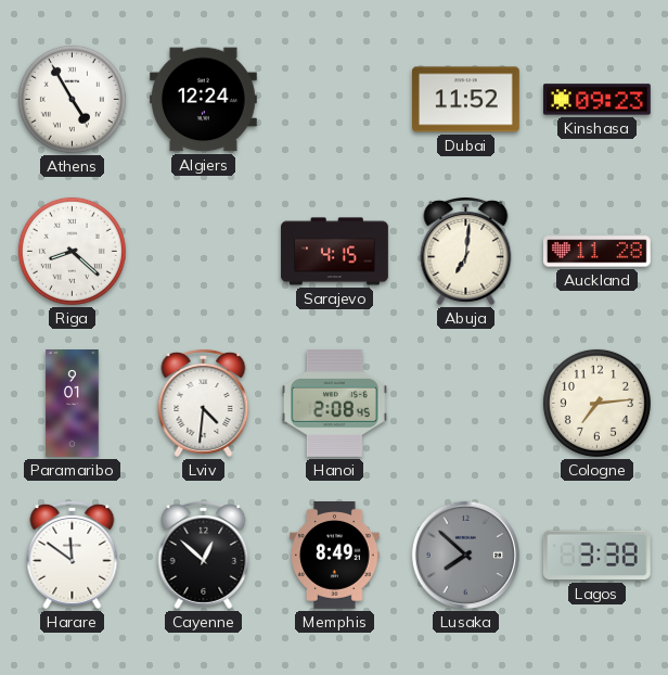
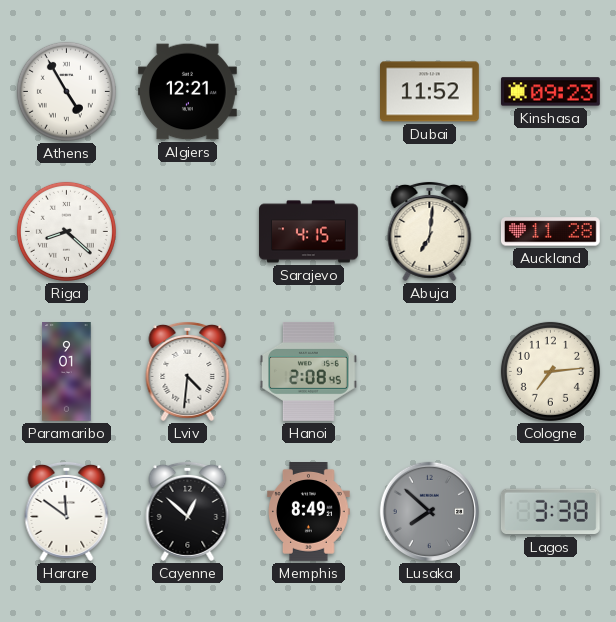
Algiers: 12:24 -> 12:21 (188, 92)
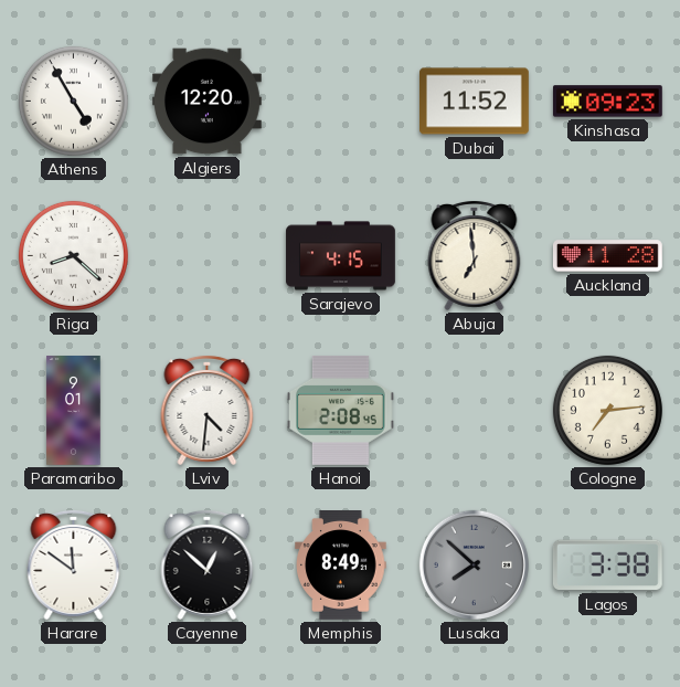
Algiers: 12:21 -> 12:20 (208, 102)
Abuja: 7:01 -> 6:59 (475, 255)
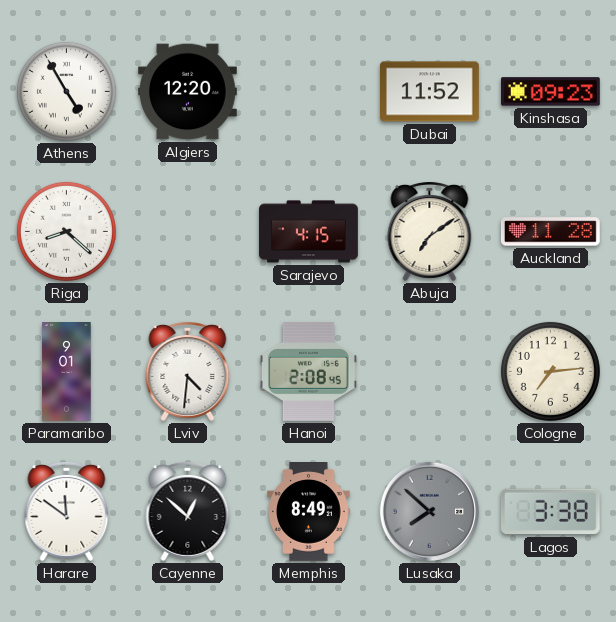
Abuja: 6:59 -> 7:09 (430, 231)
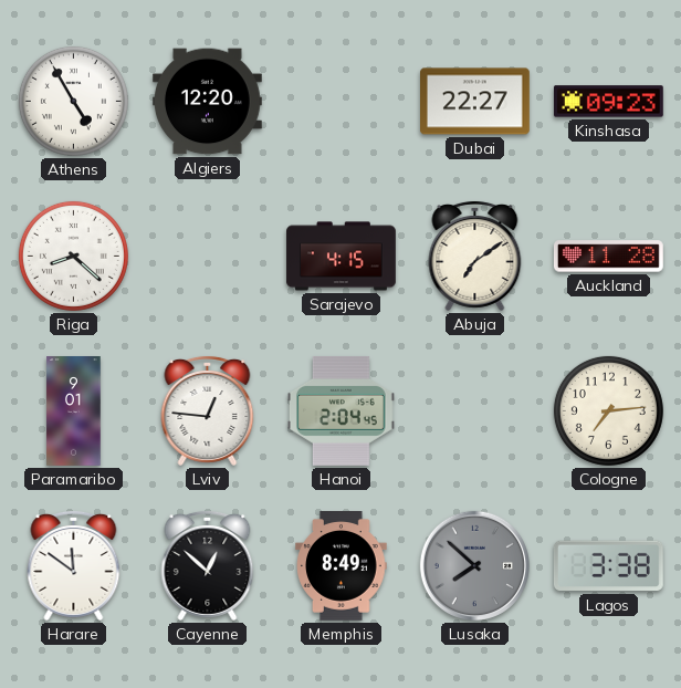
Dubai: 11:52 -> 22:27 (475, 102)
Lviv: 4:31 -> 12:46 (208, 410)
Hanoi: 2:08 -> 2:04 (340, 411)
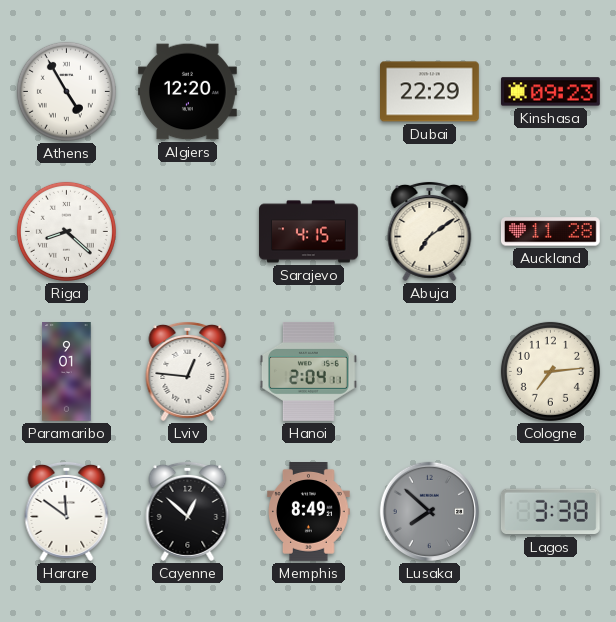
Dubai: 22:27 -> 22:29 (430, 92)
Hanoi: 2:04:45 -> 2:04:11 (308, 372)
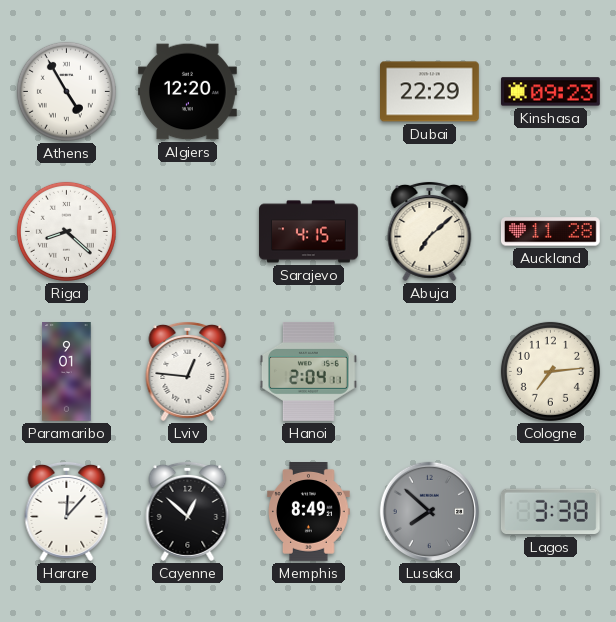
Abuja: 7:09 -> 7:08 (430, 231)
Harare: 11:51 -> 12:07 (67, 511)
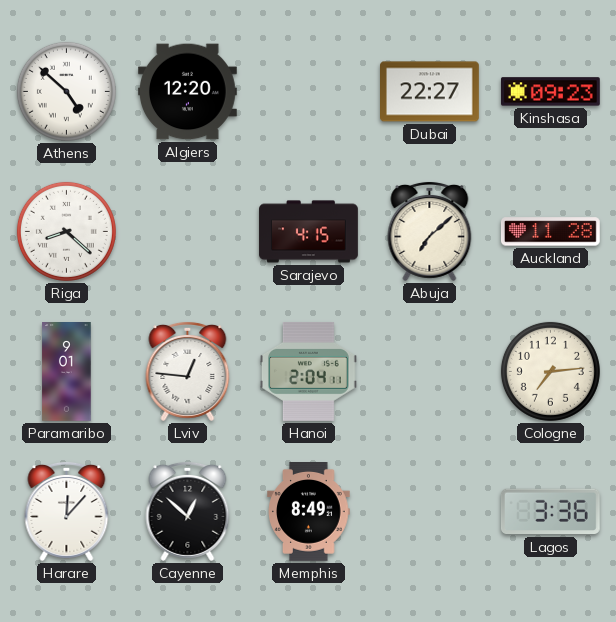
Athens: 4:55 -> 4:52 (66, 91)
Dubai: 22:29 -> 22:27 (430, 92)
Lusaka: 7:52 -> none (429, 511)
Lagos: 3:38 -> 3:36 (550, 512)
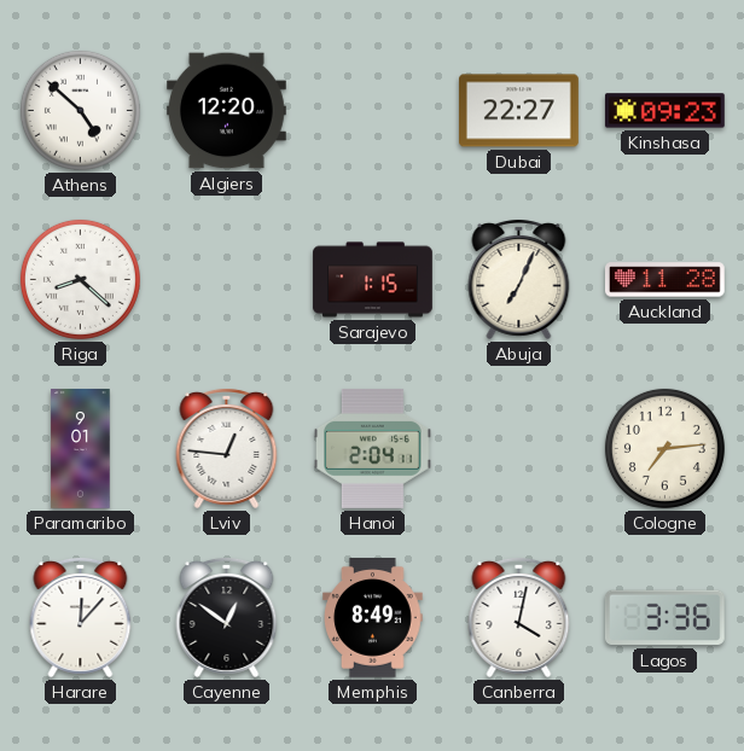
Sarajevo: 4:15 -> 1:15 (373, 280)
Abuja: 7:08 -> 7:04 (519, 279)
Cayenne: 12:52 -> 12:51 (227, 617)
Canberra: none -> 4:02 (519, 617)
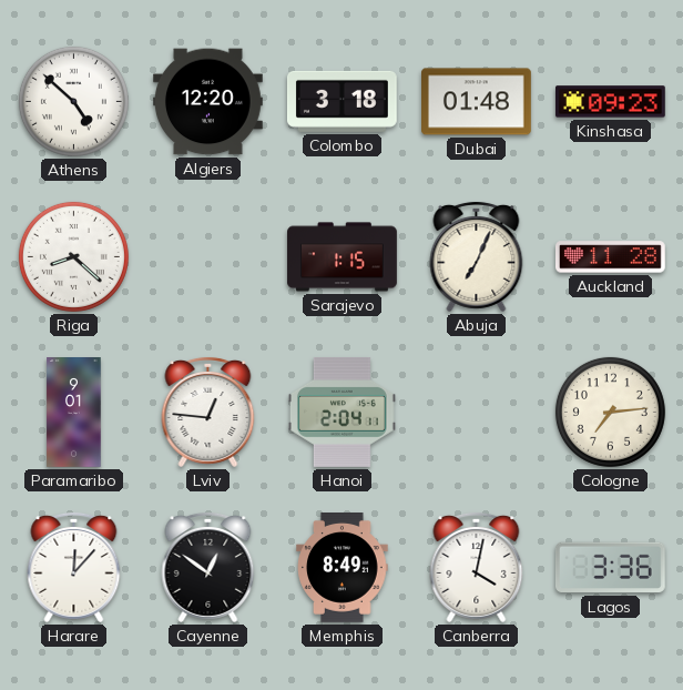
Colombo: none -> 3:18 (341, 101)
Dubai: 22:27 -> 01:48 (477, 102)
